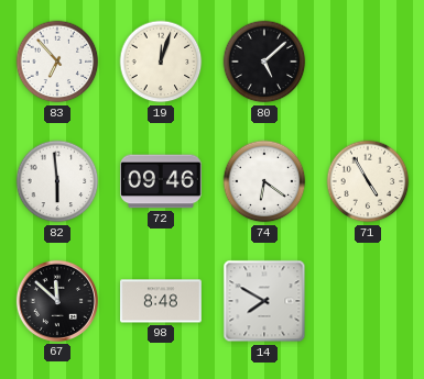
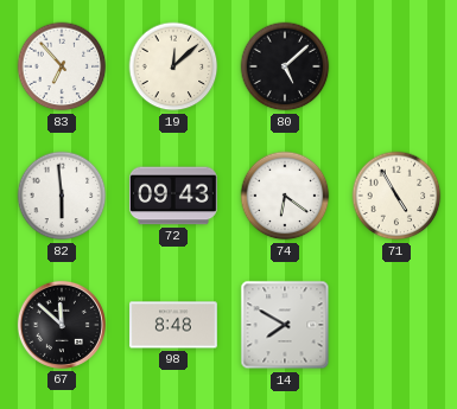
19: 12:03 -> 12:08 (173, 66)
72: 09:46 -> 09:43 (174, 196)
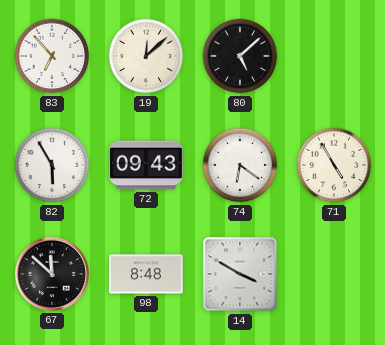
82: 5:59 -> 5:55 (52, 165)
14: 7:50 -> 3:50 (240, 274)
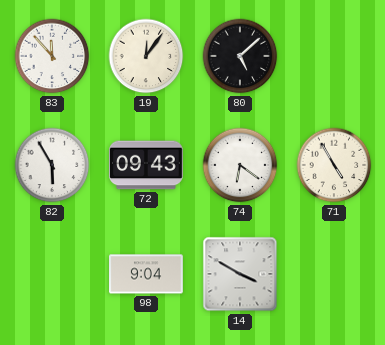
83: 6:53 -> 11:53 (52, 56)
19: 12:08 -> 12:06 (146, 56)
67: 11:52 -> none (52, 274)
98: 8:48 -> 9:04 (147, 274)
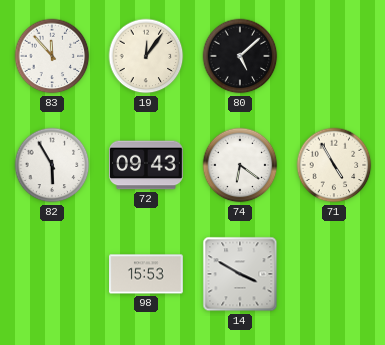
98: 9:04 -> 15:53 (147, 274)
